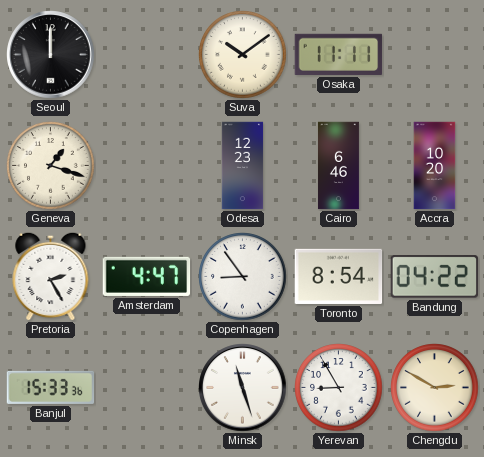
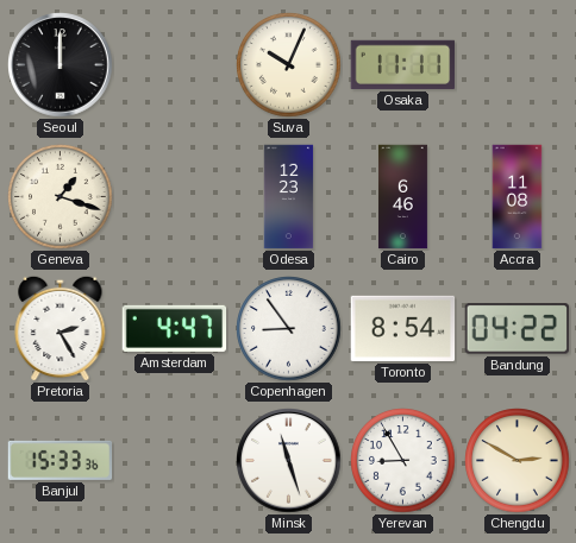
Suva: 10:09 -> 10:04 (289, 65)
Accra: 10:20 -> 11:08 (518, 197)
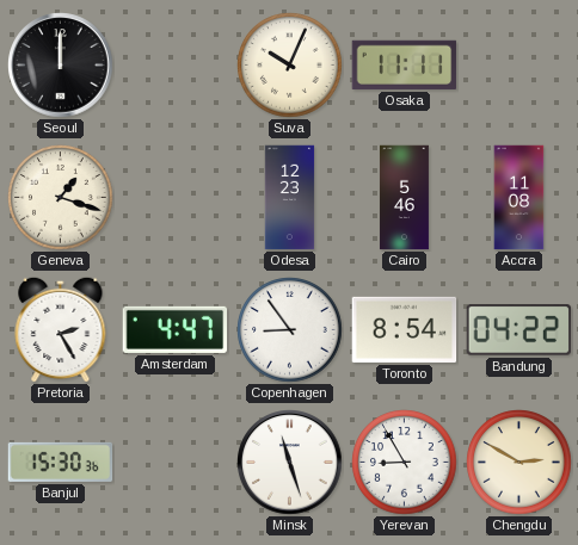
Cairo: 6:46 -> 5:46 (404, 198)
Banjul: 15:33 -> 15:30 (61, 462)
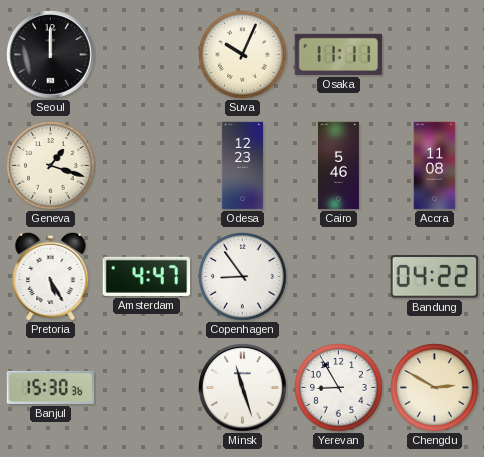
Pretoria: 2:25 -> 5:25 (51, 276)
Toronto: 8:54 -> none (405, 329)
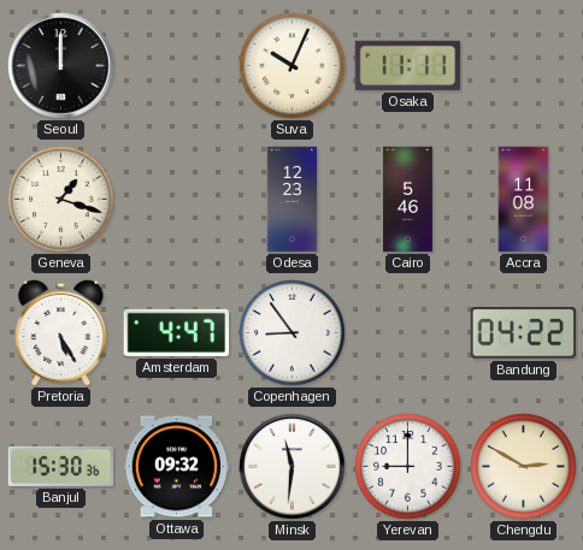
Ottawa: none -> 09:32 (177, 467)
Minsk: 11:27 -> 11:31 (293, 467)
Yerevan: 8:55 -> 9:00 (408, 467)
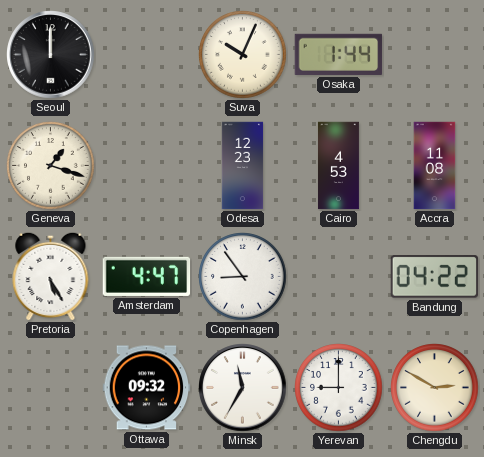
Osaka: 11:11 -> 1:44 (339, 54)
Cairo: 5:46 -> 4:53 (338, 166)
Banjul: 15:30 -> none (61, 466)
Minsk: 11:31 -> 11:35 (243, 388)
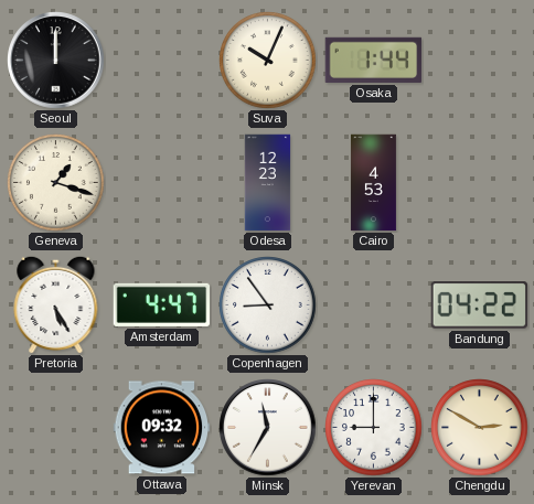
Accra: 11:08 -> none (435, 166)
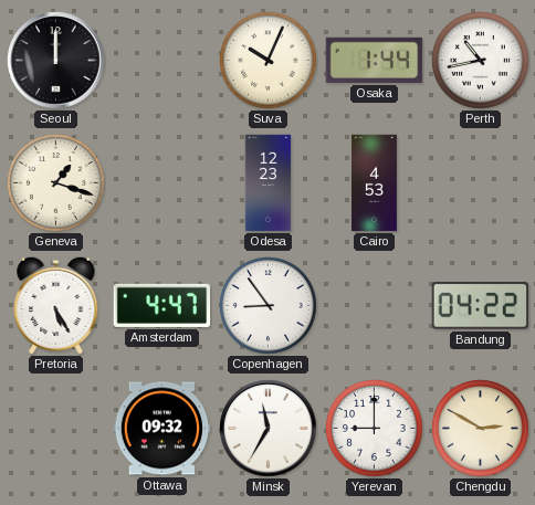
Perth: none -> 10:43 (481, 61)
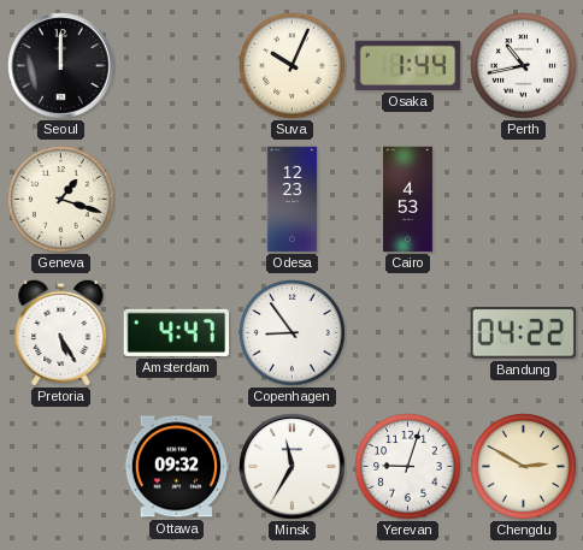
Yerevan: 9:00 -> 9:03 (408, 467)
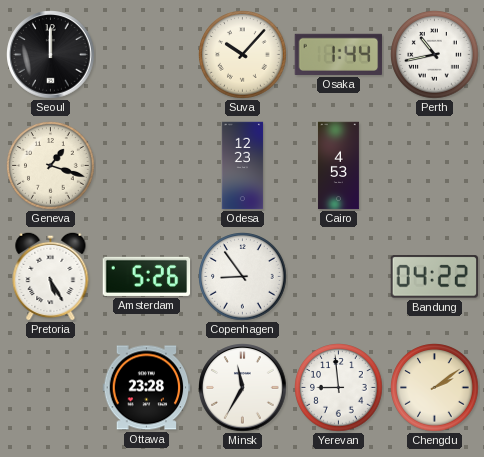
Suva: 10:04 -> 10:07 (243, 55)
Amsterdam: 4:47 -> 5:26 (147, 276)
Ottawa: 09:32 -> 23:28 (147, 388)
Yerevan: 9:03 -> 8:59 (339, 388)
Chengdu: 2:50 -> 2:09 (435, 388)
